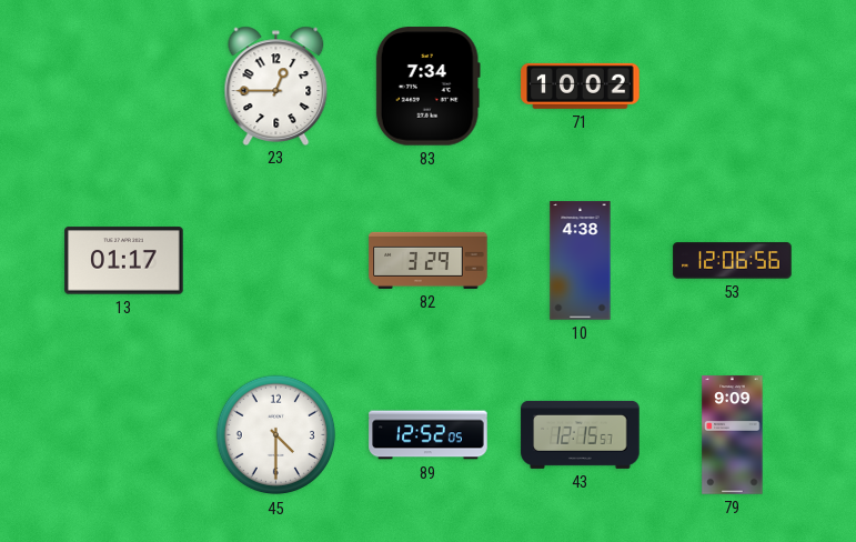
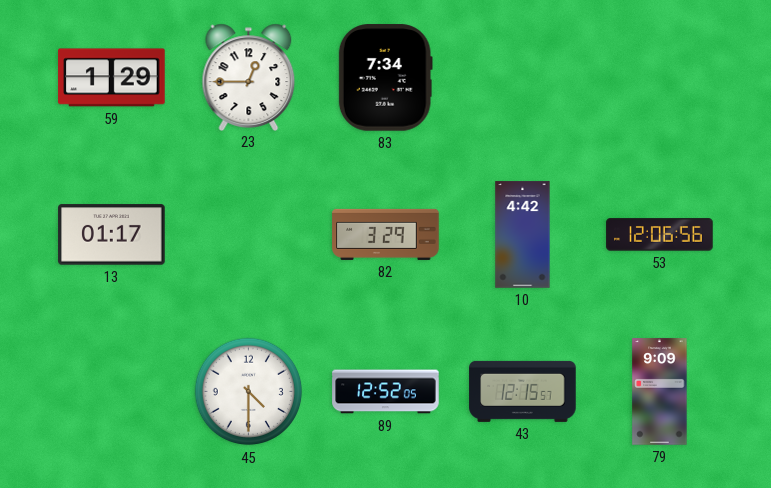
59: none -> 1:29 (112, 78)
71: 10:02 -> none (581, 86)
10: 4:38 -> 4:42 (523, 235)
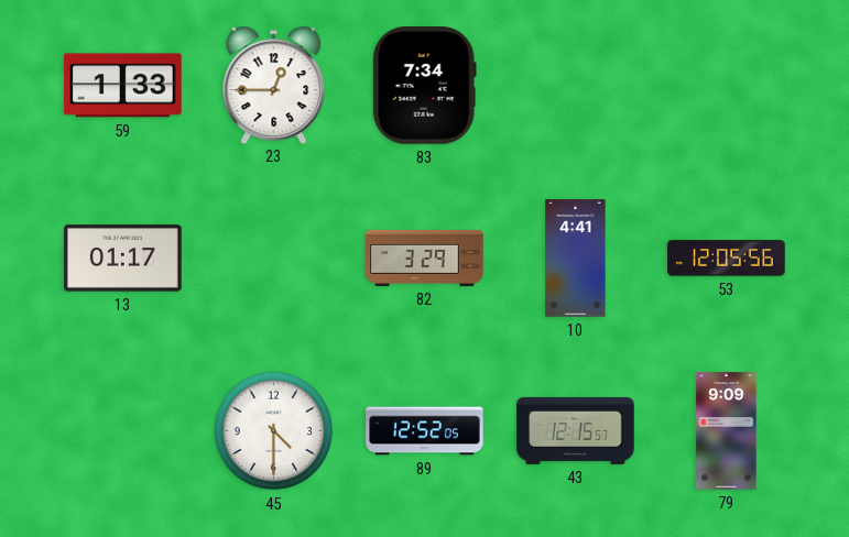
59: 1:29 -> 1:33 (123, 86)
10: 4:42 -> 4:41 (576, 259)
53: 12:06 -> 12:05 (727, 259)
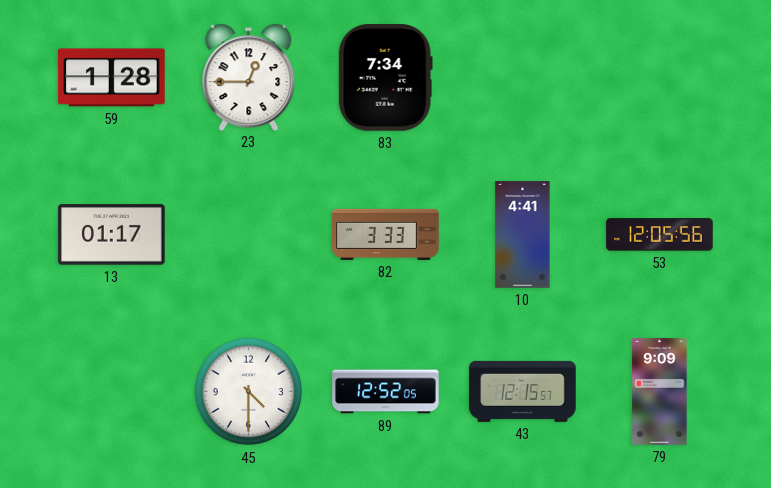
59: 1:33 -> 1:28 (112, 78)
82: 3:29 -> 3:33 (386, 234)
